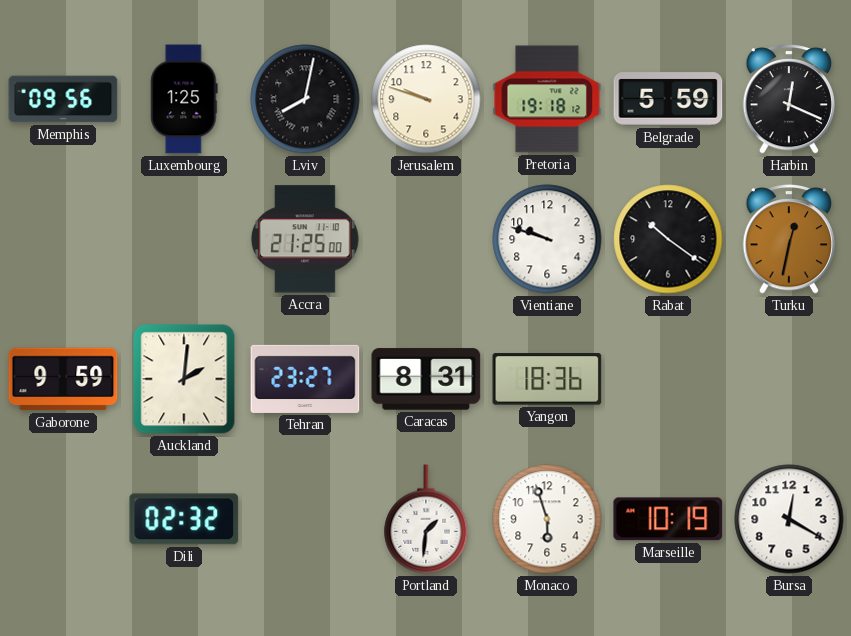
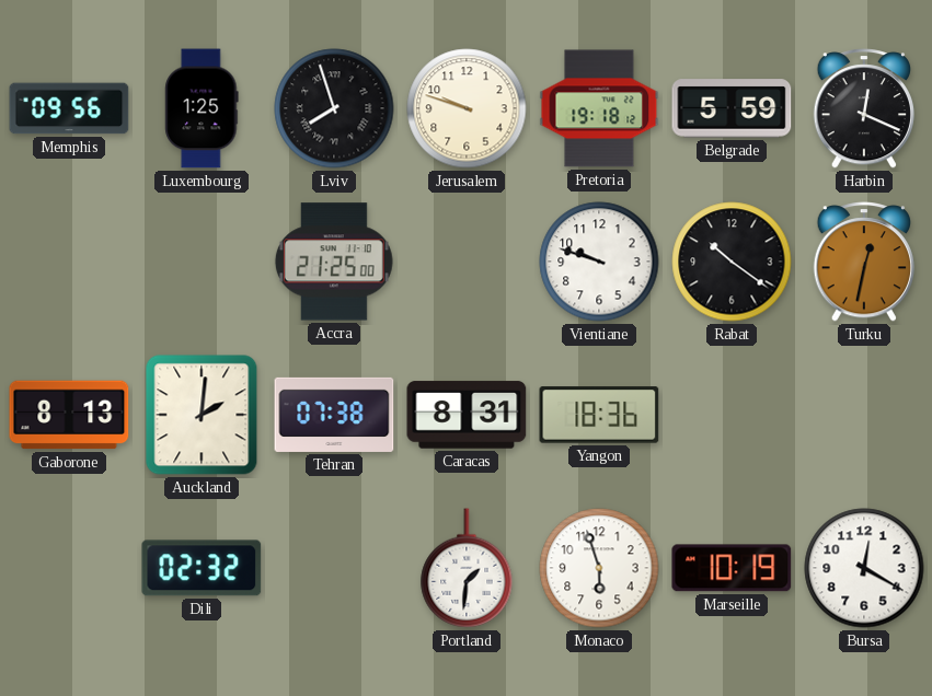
Lviv: 8:02 -> 7:57 (334, 108)
Gaborone: 9:59 -> 8:13 (69, 415)
Tehran: 23:27 -> 07:38 (334, 415)
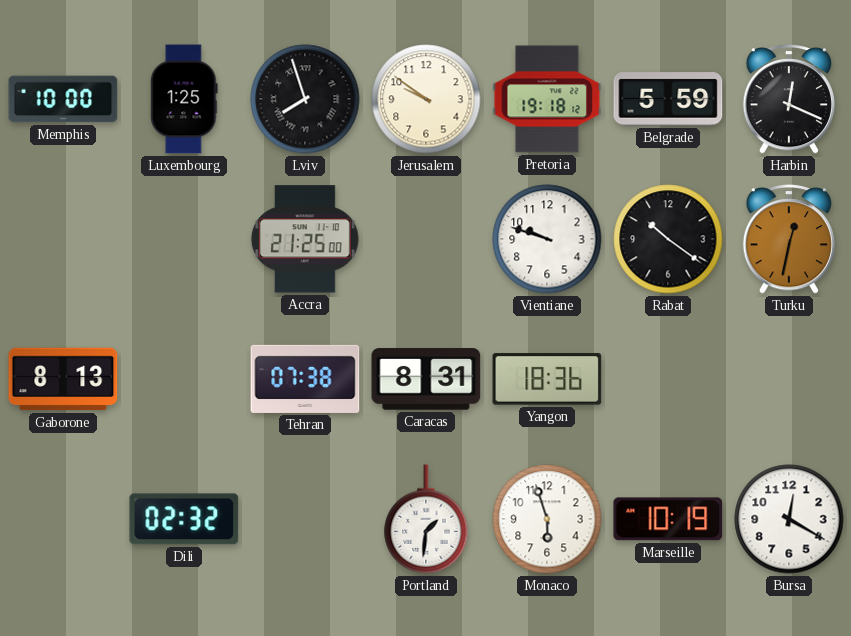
Memphis: 09:56 -> 10:00 (63, 99)
Jerusalem: 9:48 -> 9:51 (426, 99)
Auckland: 2:01 -> none (202, 415)
